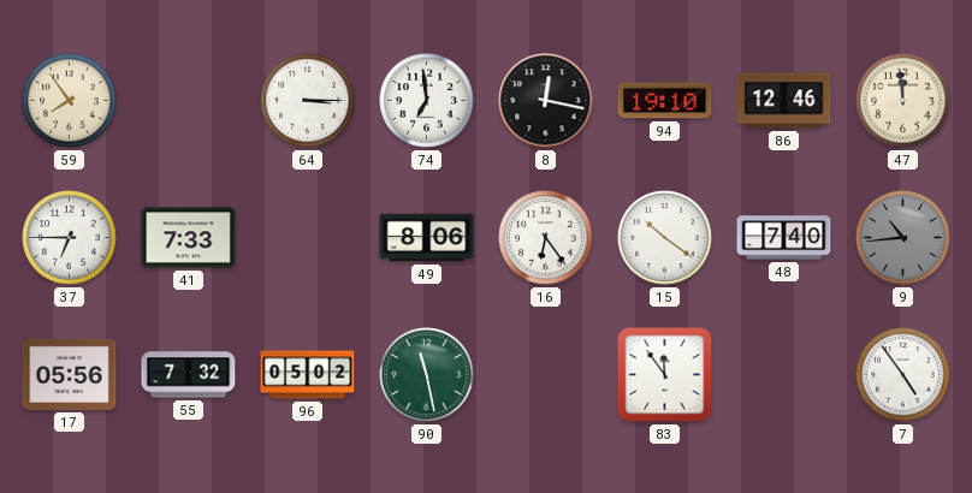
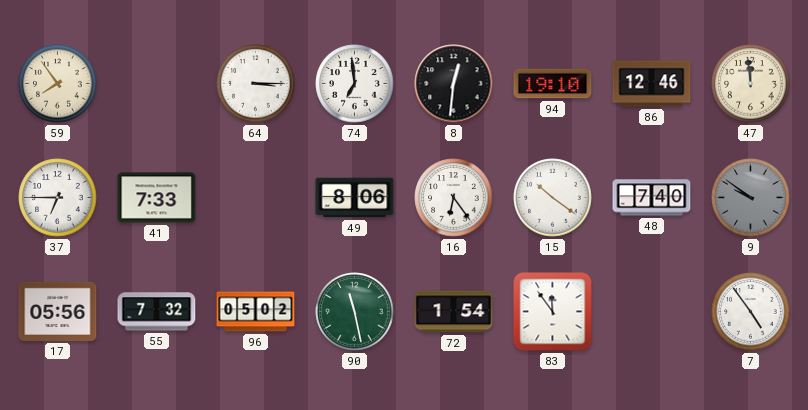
8: 12:17 -> 12:31 (454, 84)
9: 10:44 -> 9:51 (751, 198)
72: none -> 1:54 (454, 312)
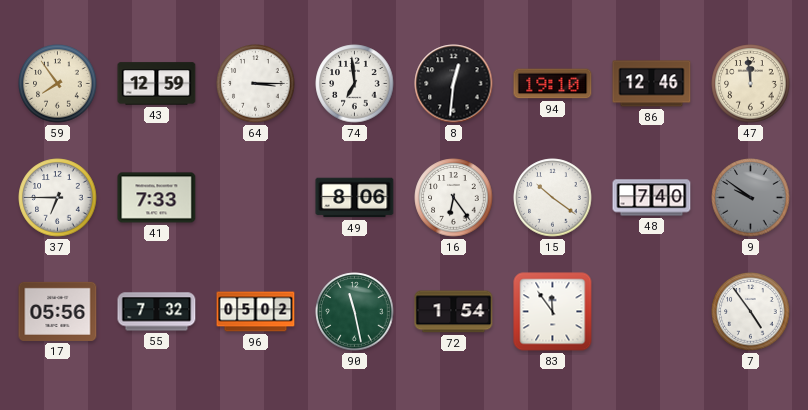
43: none -> 12:59 (157, 84)
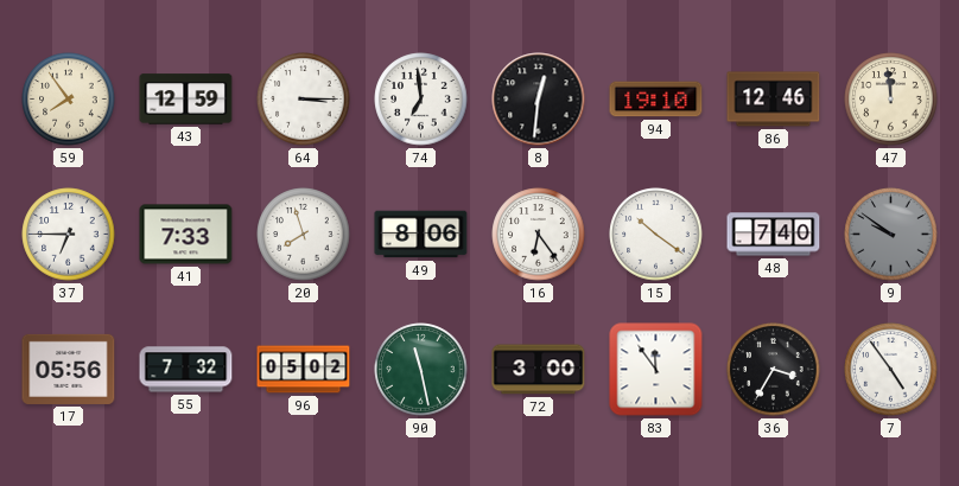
20: none -> 7:57 (304, 235)
72: 1:54 -> 3:00 (539, 370)
36: none -> 3:35 (774, 370)
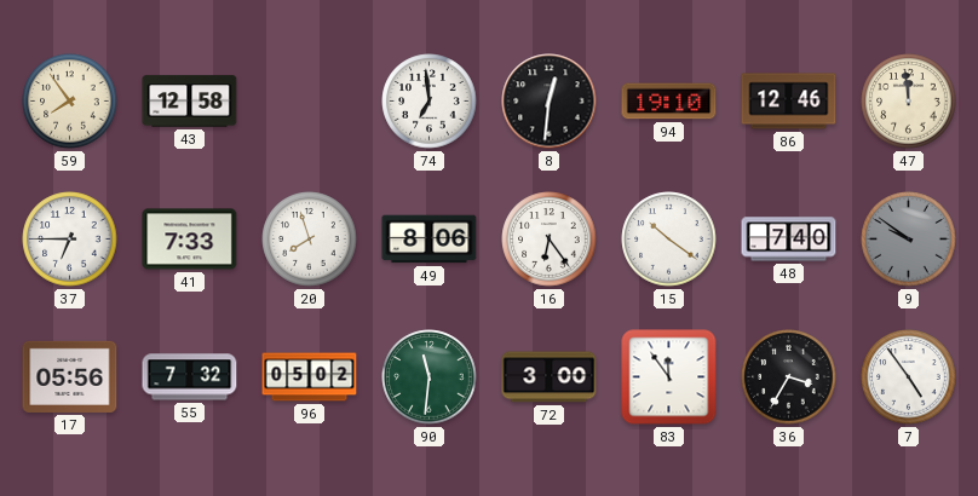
43: 12:59 -> 12:58 (190, 102)
64: 3:15 -> none (304, 100)
90: 11:28 -> 11:31 (430, 377)
